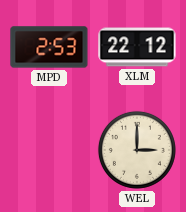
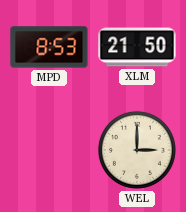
MPD: 2:53 -> 8:53 (49, 47)
XLM: 22:12 -> 21:50 (137, 47)
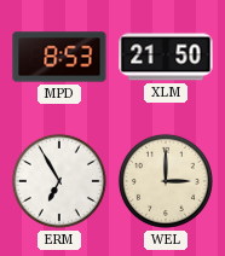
ERM: none -> 6:55 (59, 181)
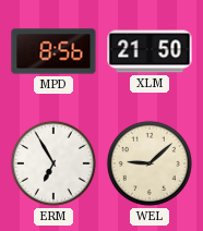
MPD: 8:53 -> 8:56 (53, 51)
WEL: 3:00 -> 9:08 (150, 163)
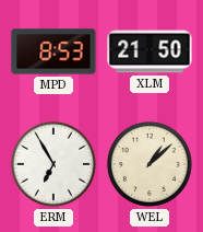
MPD: 8:56 -> 8:53 (53, 51)
WEL: 9:08 -> 1:08 (150, 164)
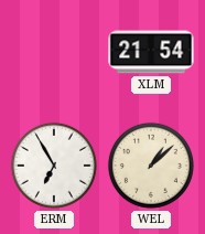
MPD: 8:53 -> none (53, 51)
XLM: 21:50 -> 21:54 (151, 52)
